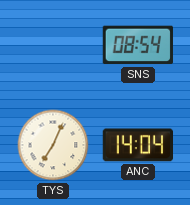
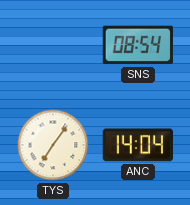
TYS: 7:04 -> 7:06 (53, 145)
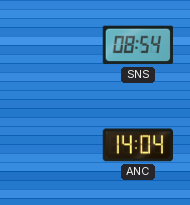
TYS: 7:06 -> none (53, 145)
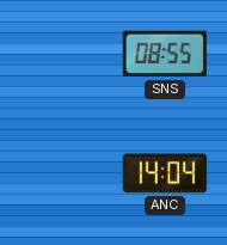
SNS: 08:54 -> 08:55 (165, 54)
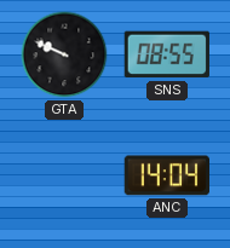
GTA: none -> 9:49 (64, 54)
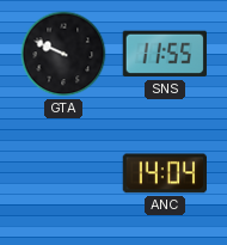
SNS: 08:55 -> 11:55 (165, 54)
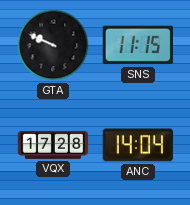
SNS: 11:55 -> 11:15 (138, 45)
VQX: none -> 17:28 (53, 146)
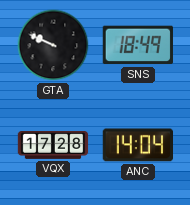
SNS: 11:15 -> 18:49 (138, 45)
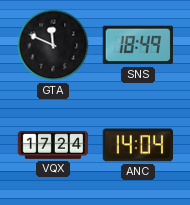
GTA: 9:49 -> 11:49 (53, 45)
VQX: 17:28 -> 17:24 (53, 146)
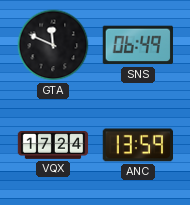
SNS: 18:49 -> 06:49 (138, 45)
ANC: 14:04 -> 13:59 (137, 145)
